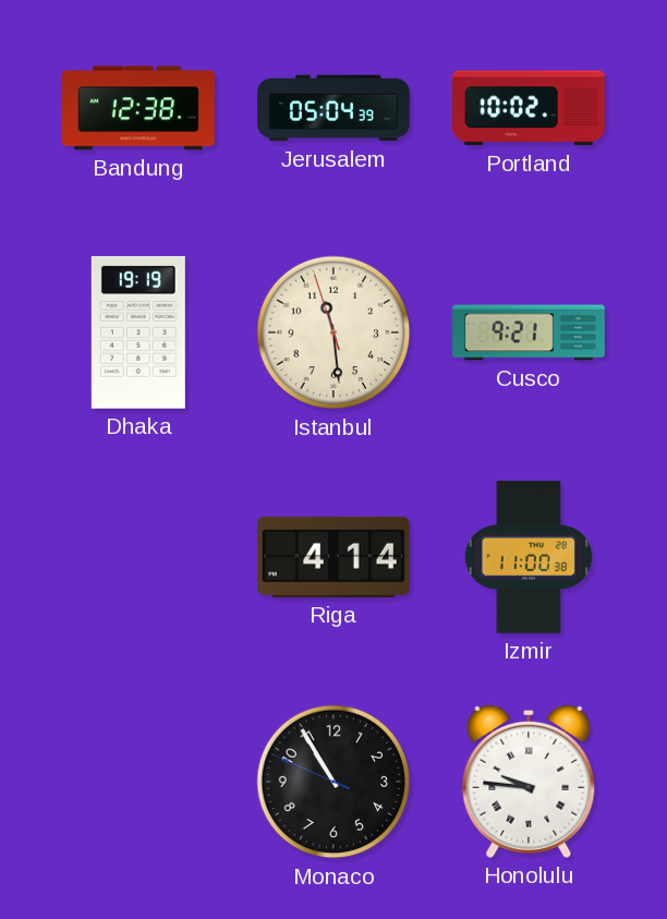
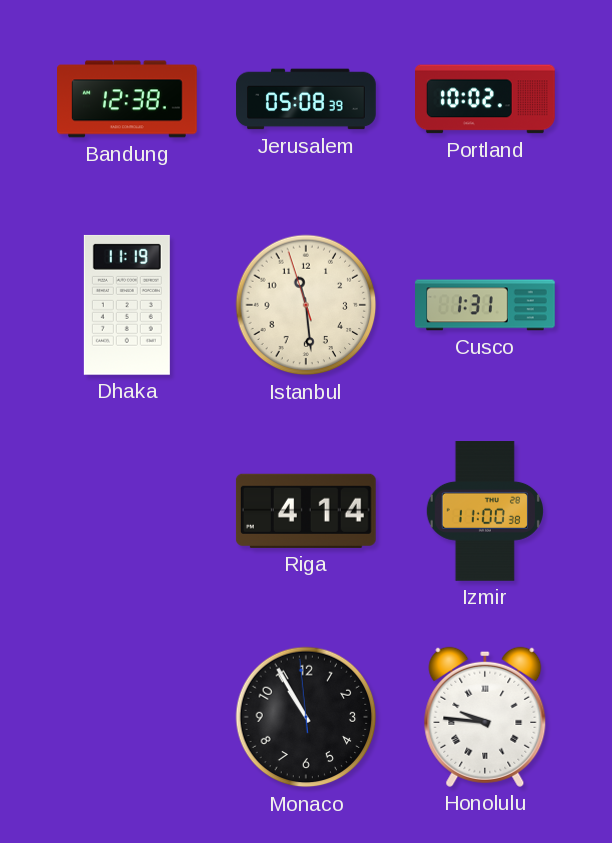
Jerusalem: 05:04 -> 05:08 (306, 99)
Dhaka: 19:19 -> 11:19 (127, 305)
Cusco: 9:21 -> 1:31 (486, 305)
Monaco: 10:54:49 -> 10:54:59 (306, 717)
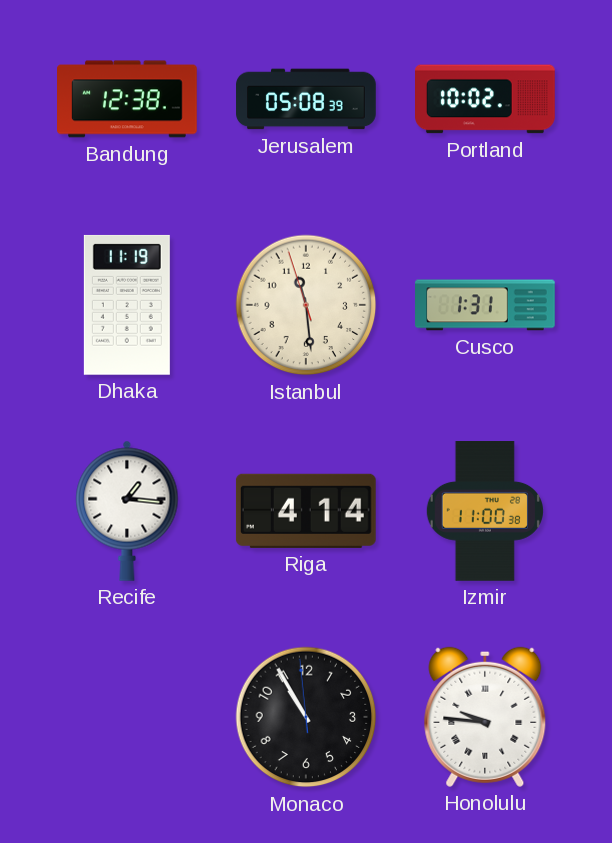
Recife: none -> 1:16 (127, 511)
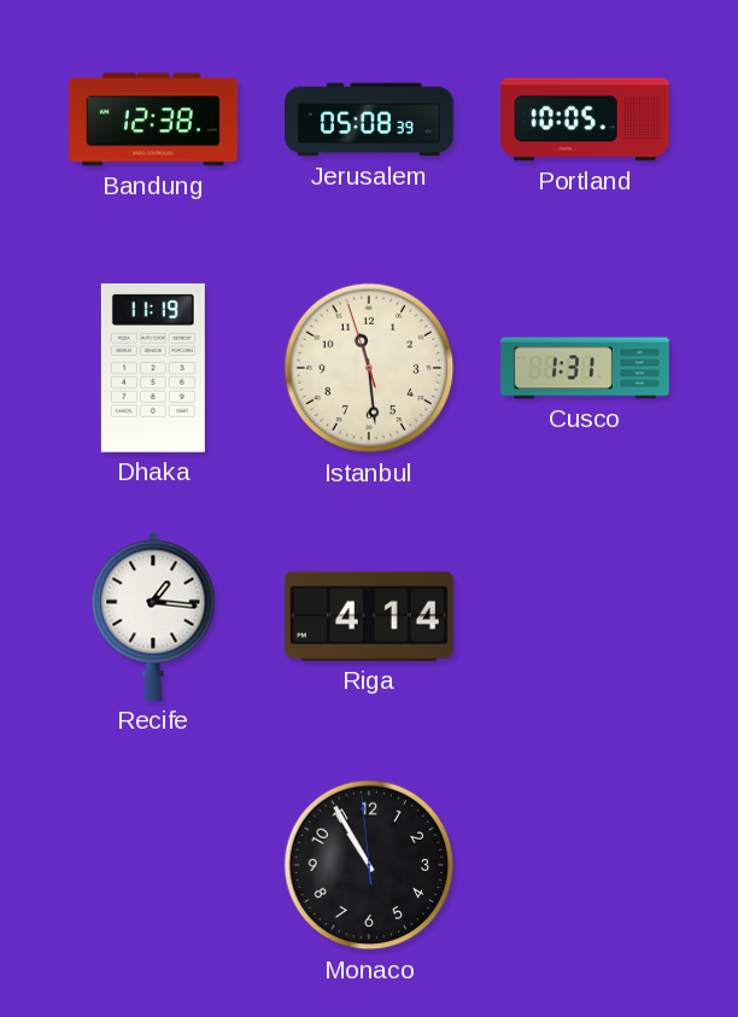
Portland: 10:02 -> 10:05 (586, 119)
Izmir: 11:00 -> none (485, 512)
Honolulu: 9:46 -> none (485, 717)
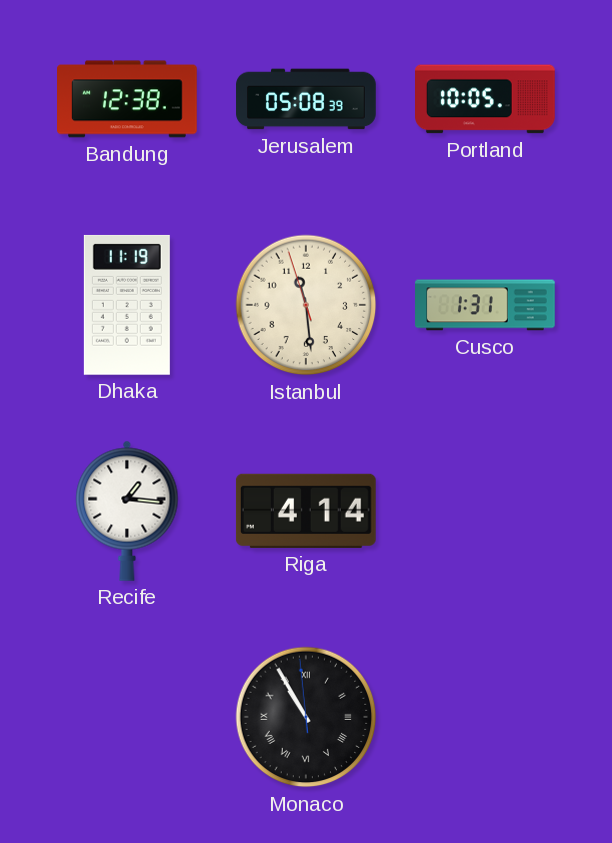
Monaco numerals: Arabic -> Roman (306, 717)
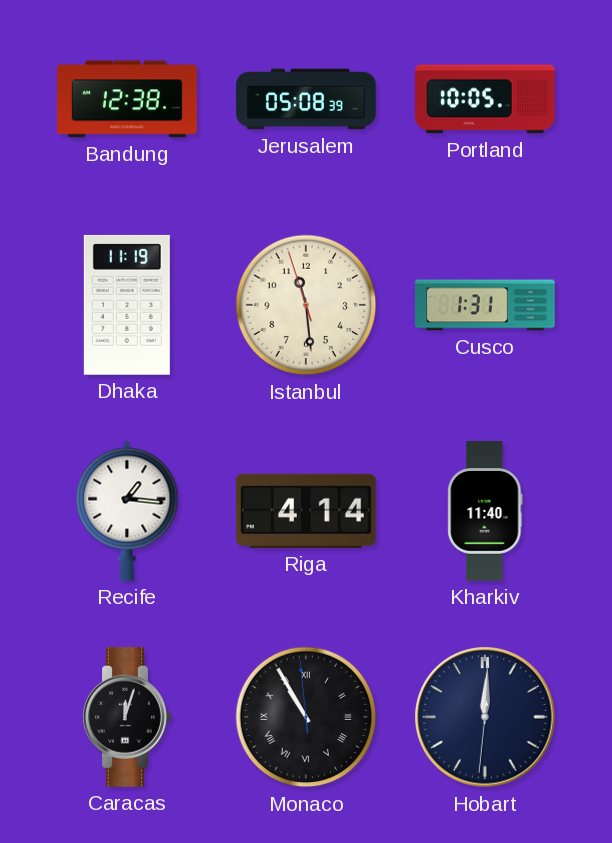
Kharkiv: none -> 11:40 (485, 511)
Caracas: none -> 12:03 (127, 718)
Hobart: none -> 12:00 (485, 717)
